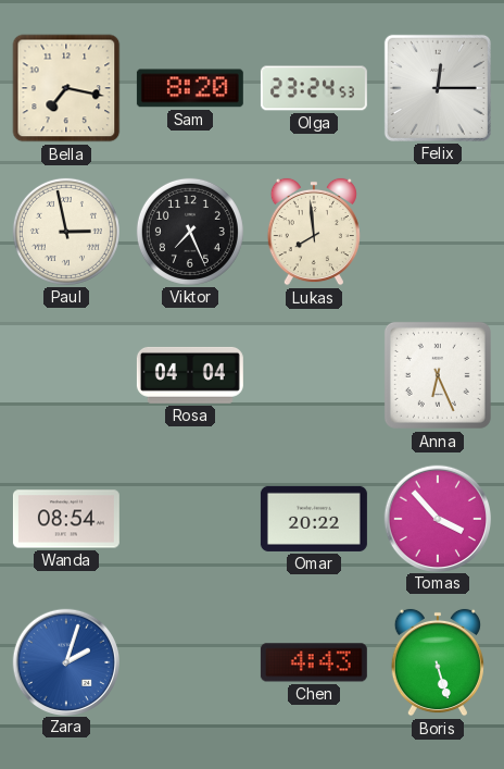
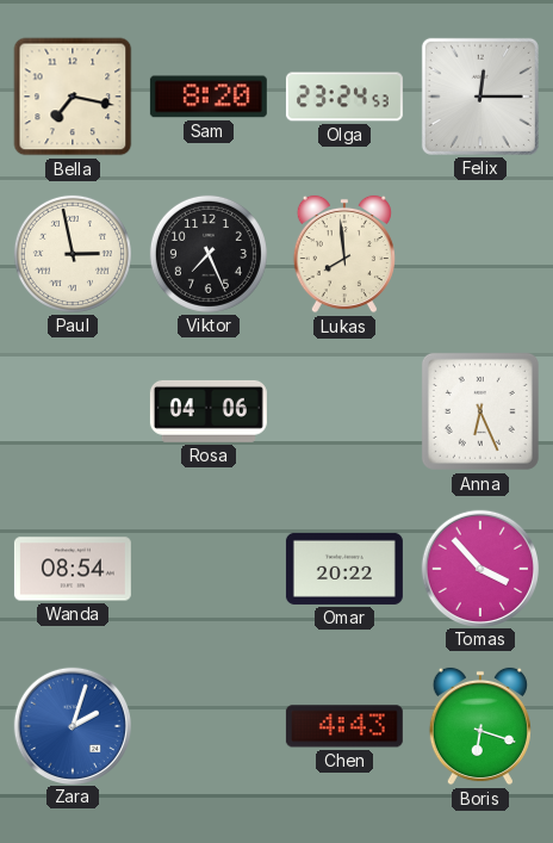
Rosa: 04:04 -> 04:06 (209, 411)
Boris: 5:27 -> 6:18 (480, 726)
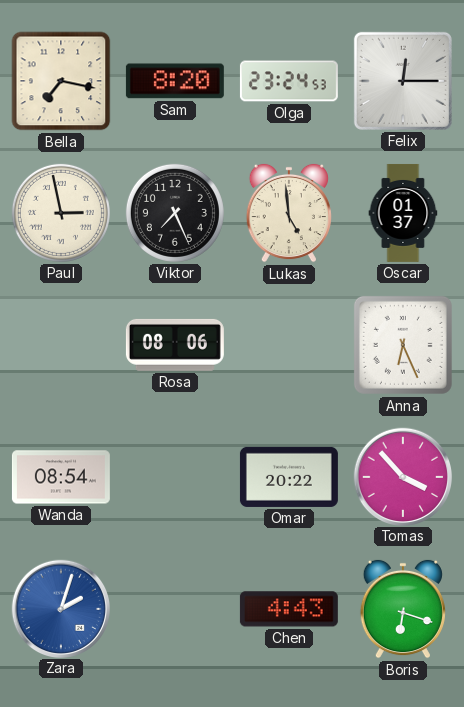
Lukas: 7:59 -> 4:59 (289, 213)
Oscar: none -> 01:37 (403, 213)
Rosa: 04:06 -> 08:06 (175, 345)
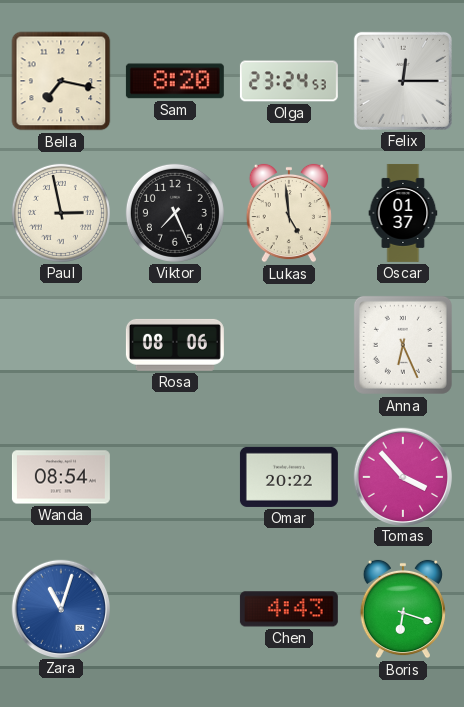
Zara: 2:03 -> 11:03 (60, 608)
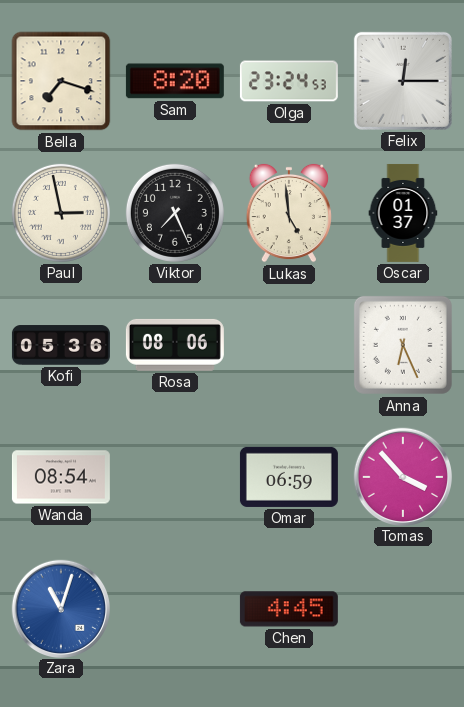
Bella: 7:17 -> 7:18 (61, 81)
Kofi: none -> 05:36 (61, 345)
Omar: 20:22 -> 06:59 (289, 477)
Chen: 4:43 -> 4:45 (289, 609)
Boris: 6:18 -> none (403, 609)
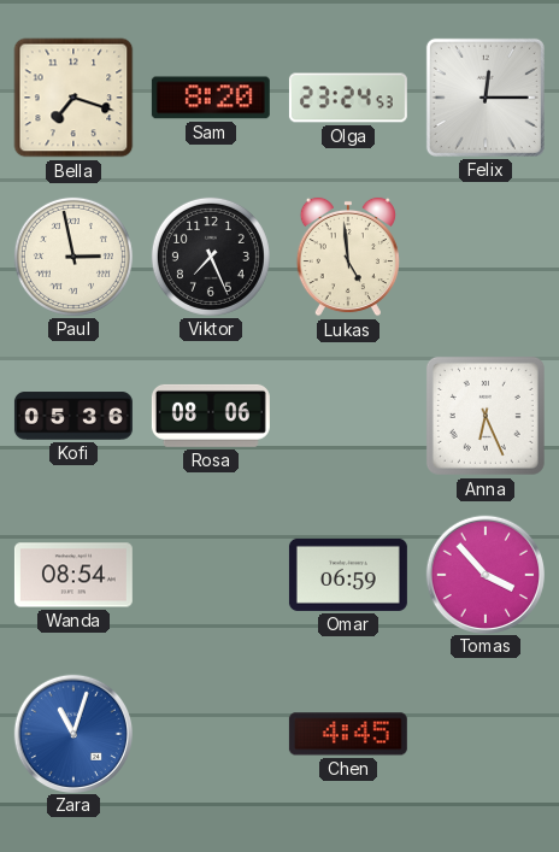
Oscar: 01:37 -> none (403, 213)
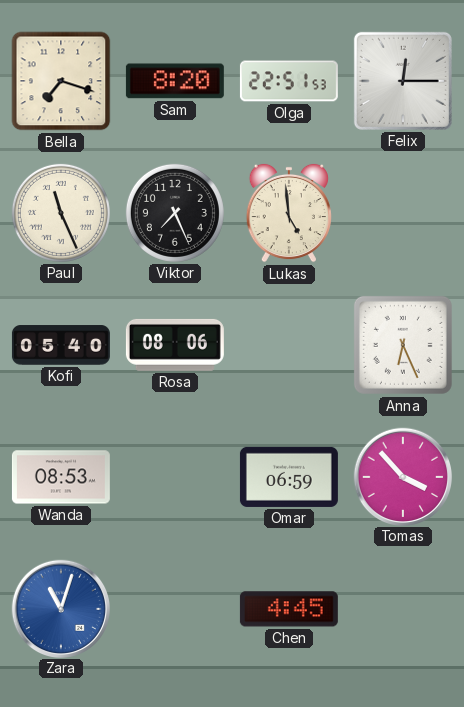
Olga: 23:24 -> 22:51 (289, 81)
Paul: 2:58 -> 11:26 (61, 213)
Kofi: 05:36 -> 05:40 (61, 345)
Wanda: 08:54 -> 08:53 (61, 477)
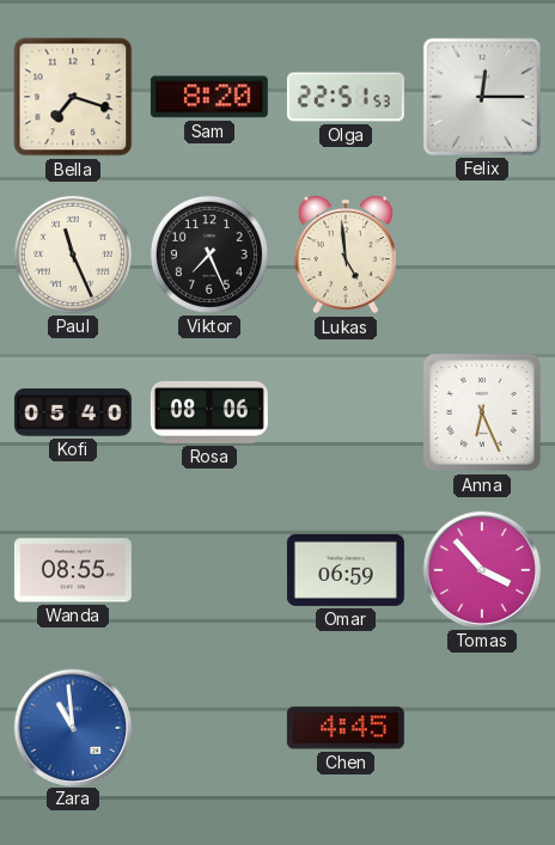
Wanda: 08:53 -> 08:55 (73, 570)
Zara: 11:03 -> 10:59 (72, 727)
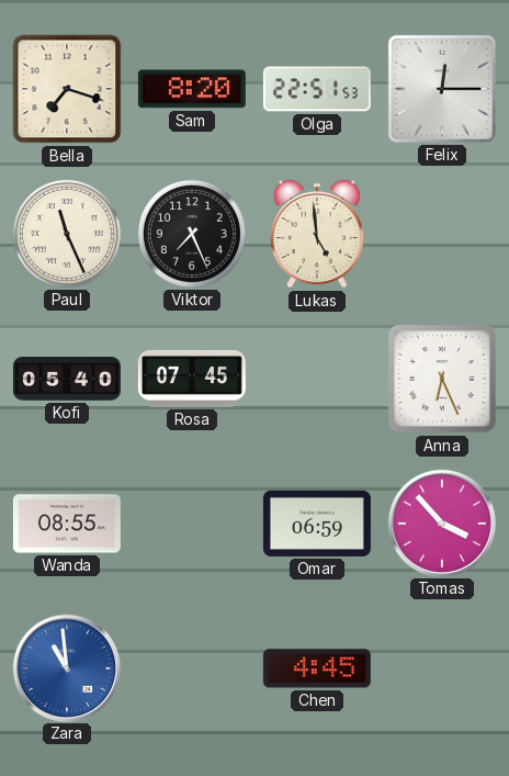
Rosa: 08:06 -> 07:45 (192, 379)
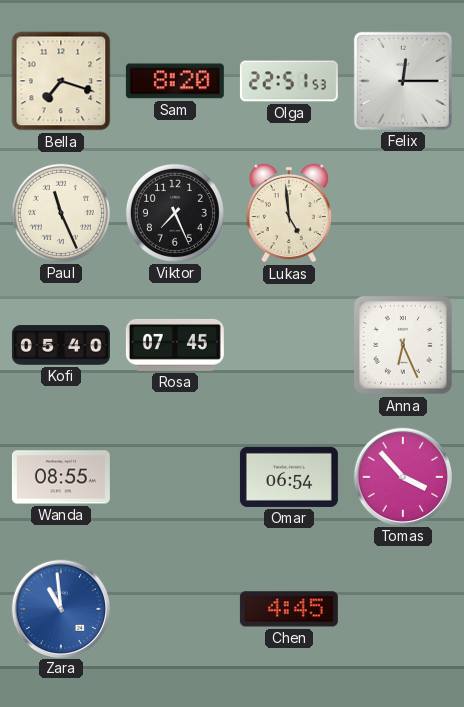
Omar: 06:59 -> 06:54 (289, 477)
